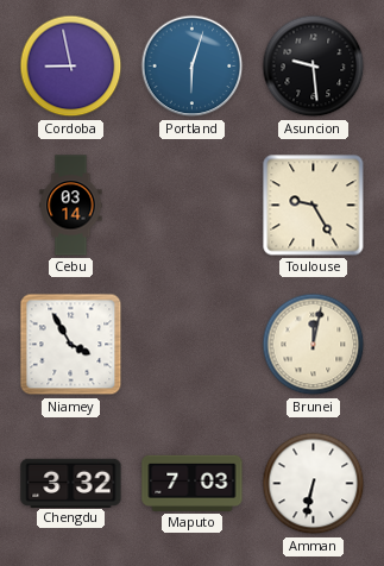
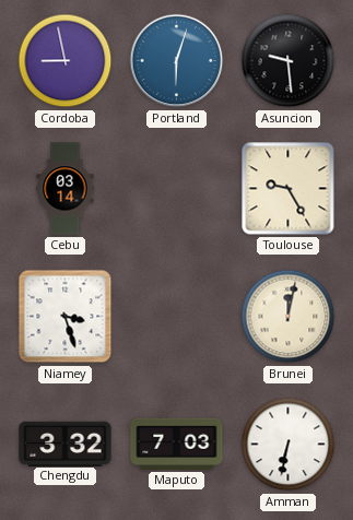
Niamey: 3:55 -> 3:27 (66, 317)
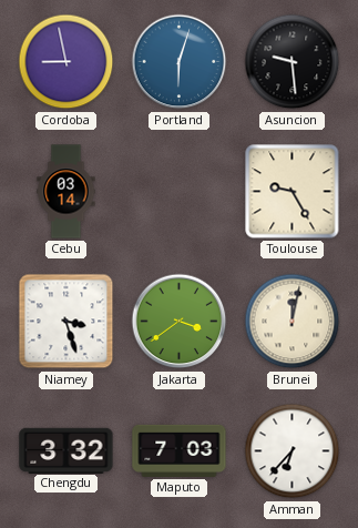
Jakarta: none -> 3:39 (180, 322)
Amman: 6:32 -> 6:37 (293, 451)
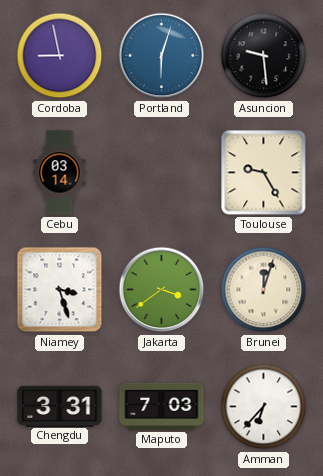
Brunei: 12:02 -> 12:03 (264, 290)
Chengdu: 3:32 -> 3:31 (60, 406)
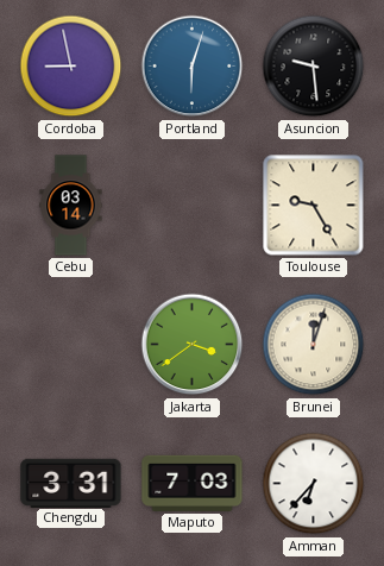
Niamey: 3:27 -> none (60, 290)
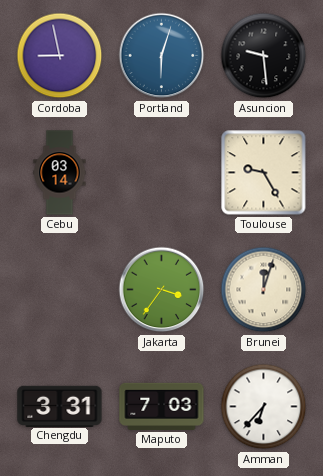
Jakarta: 3:39 -> 3:36 (162, 290)
